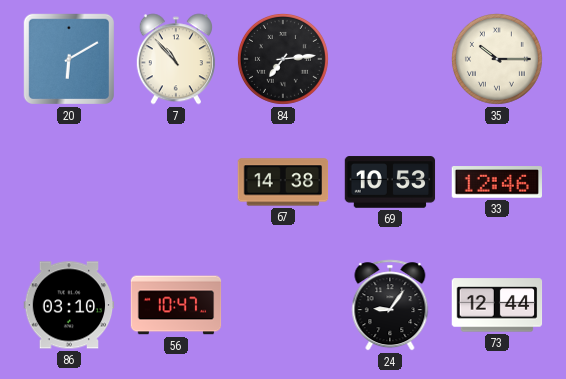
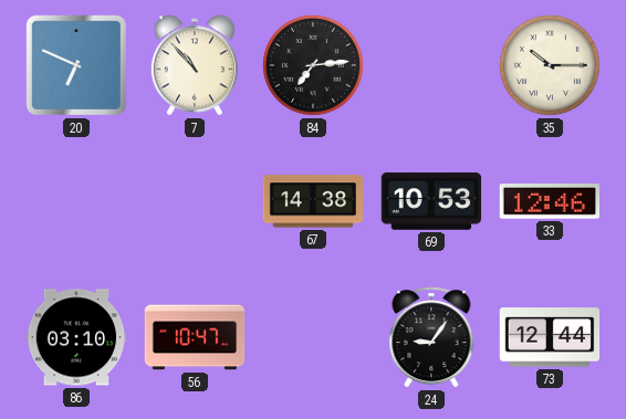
20: 6:10 -> 6:49 (75, 65)
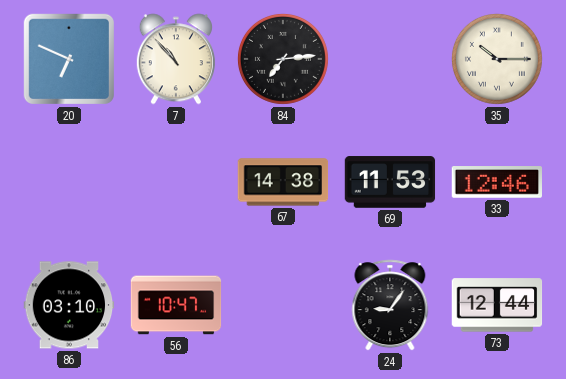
69: 10:53 -> 11:53 (390, 182)
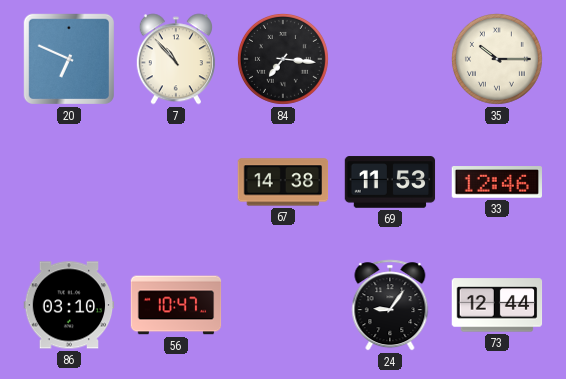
84: 7:14 -> 7:16 (283, 59)
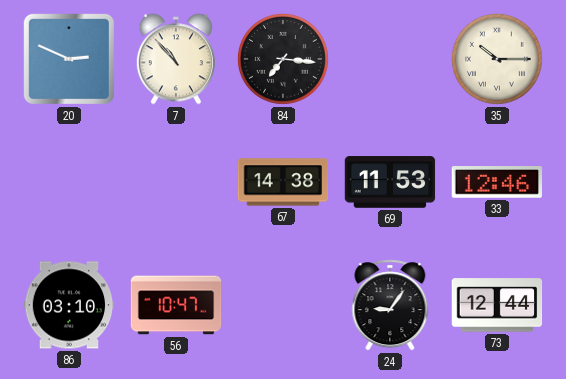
20: 6:49 -> 2:49 (68, 59)
